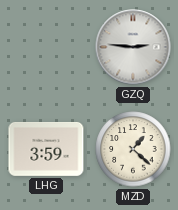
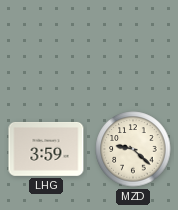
GZQ: 2:46 -> none (133, 47)
MZD: 1:22 -> 9:22 (133, 149)
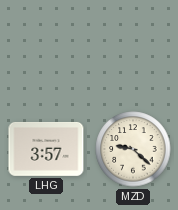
LHG: 3:59 -> 3:57 (46, 149)
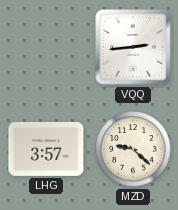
VQQ: none -> 2:44 (133, 47)
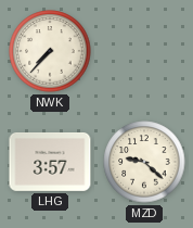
NWK: none -> 7:37 (50, 51)
VQQ: 2:44 -> none (133, 47)
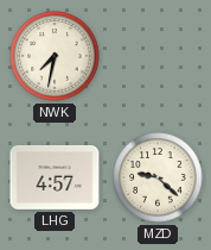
NWK: 7:37 -> 7:32 (55, 56)
LHG: 3:57 -> 4:57 (55, 177)
